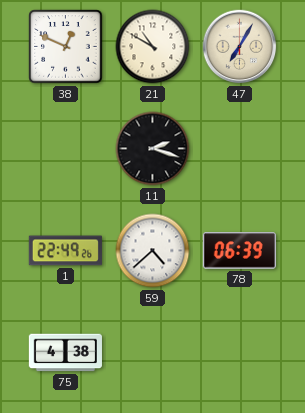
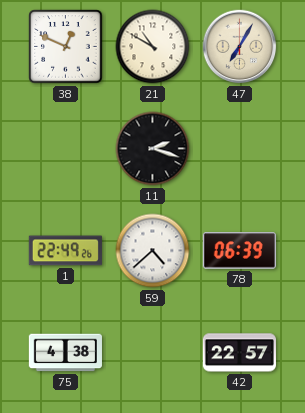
42: none -> 22:57 (239, 353)
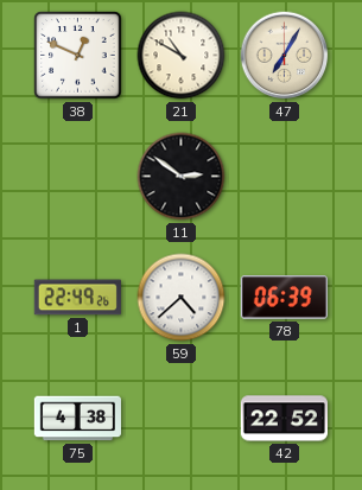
11: 2:18 -> 2:51 (182, 177)
42: 22:57 -> 22:52 (284, 419)
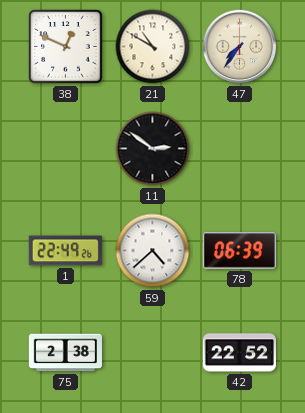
47: 7:05 -> 7:36 (240, 47)
75: 4:38 -> 2:38 (65, 353)
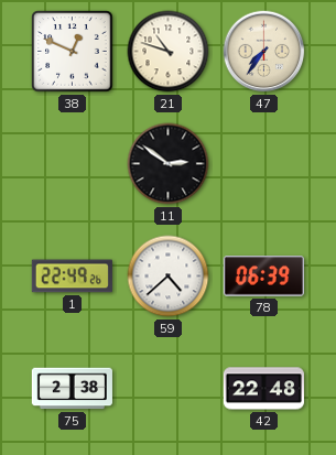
21: 10:50 -> 10:48 (169, 52)
42: 22:52 -> 22:48 (263, 389)
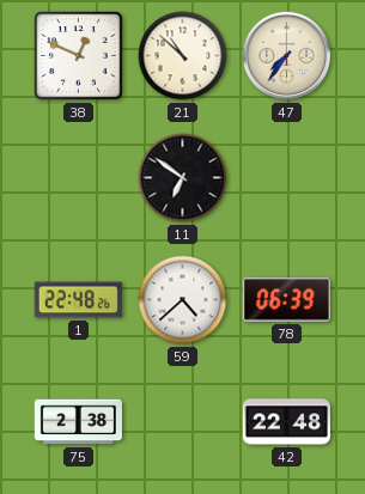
21: 10:48 -> 10:52 (183, 56)
11: 2:51 -> 6:51 (183, 178)
1: 22:49 -> 22:48 (78, 300)
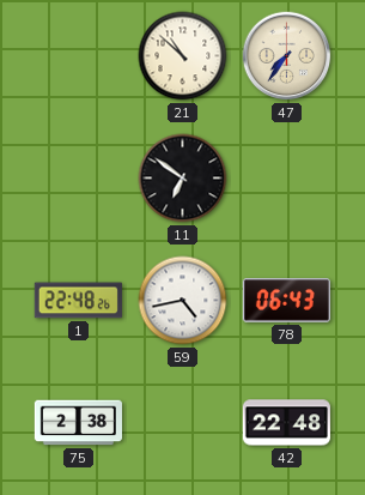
38: 12:49 -> none (79, 56)
59: 4:38 -> 4:43 (183, 301)
78: 06:39 -> 06:43 (286, 301)
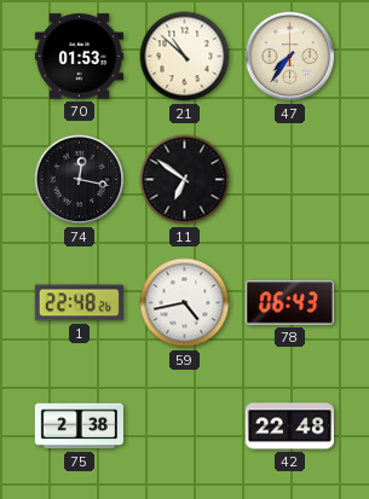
70: none -> 01:53 (79, 57)
74: none -> 12:17 (80, 180)
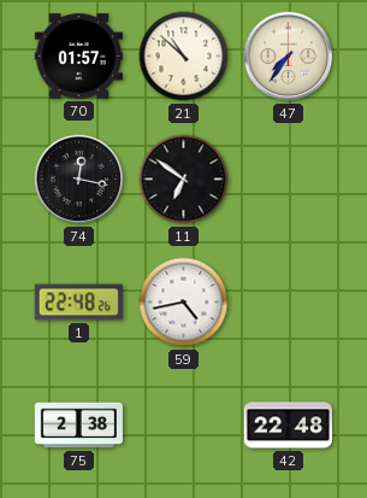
70: 01:53 -> 01:57 (78, 57)
78: 06:43 -> none (289, 303)
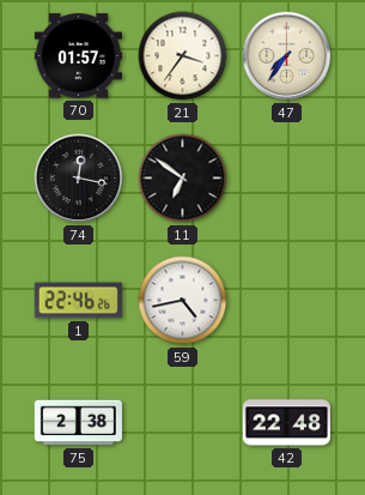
21: 10:52 -> 3:36 (183, 56)
1: 22:48 -> 22:46 (78, 301)
